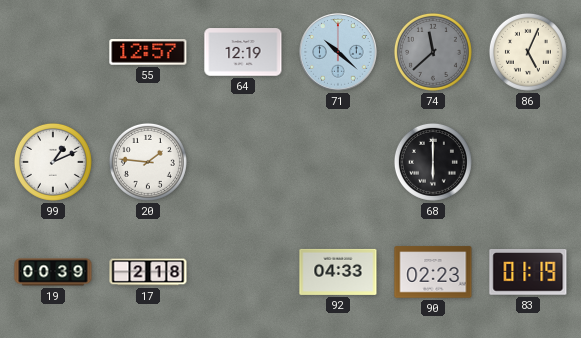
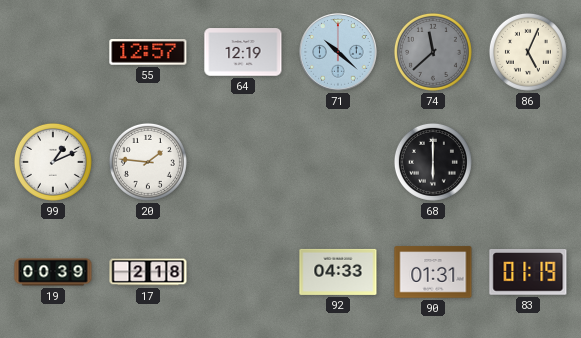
90: 02:23 -> 01:31 (433, 272)
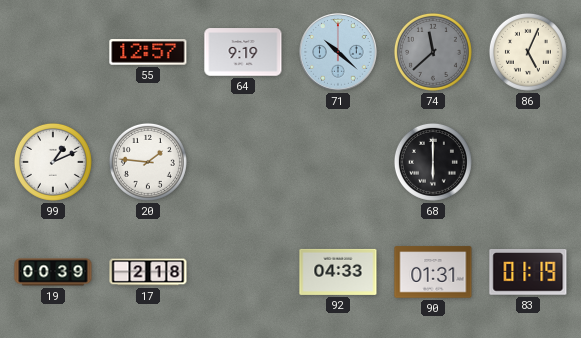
64: 12:19 -> 9:19 (243, 52)
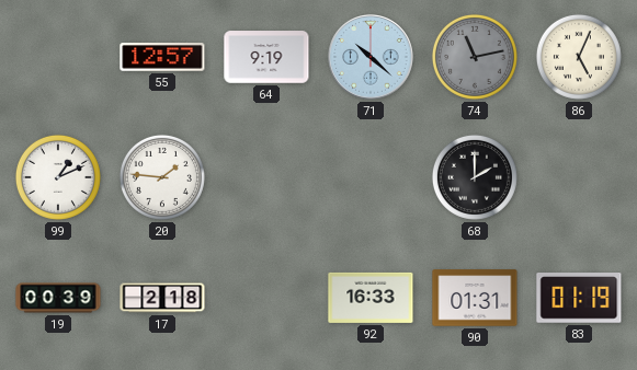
74: 11:38 -> 11:13 (475, 57)
68: 6:00 -> 2:00 (475, 177)
92: 04:33 -> 16:33 (371, 298)
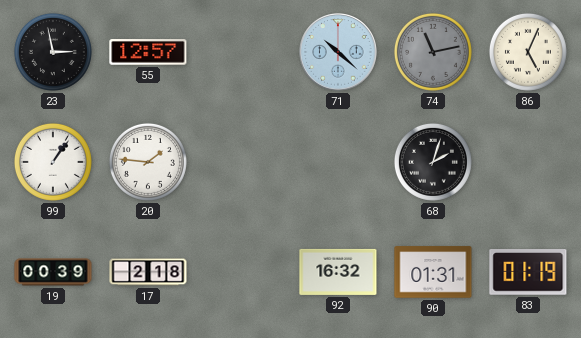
23: none -> 2:58 (53, 52)
64: 9:19 -> none (266, 57)
99: 1:11 -> 1:06 (53, 162)
68: 2:00 -> 2:03 (433, 162)
92: 16:33 -> 16:32 (338, 272)
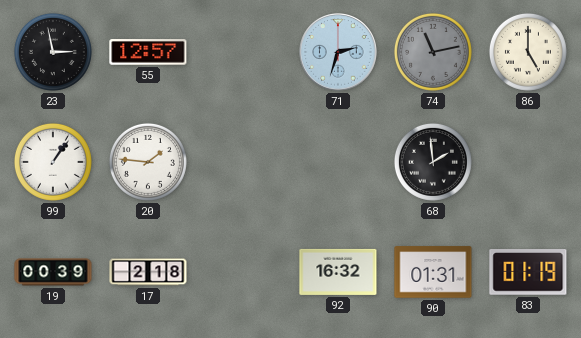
71: 10:22 -> 2:33 (338, 52)
86: 5:04 -> 5:00 (528, 52)
68: 2:03 -> 1:59 (433, 162)
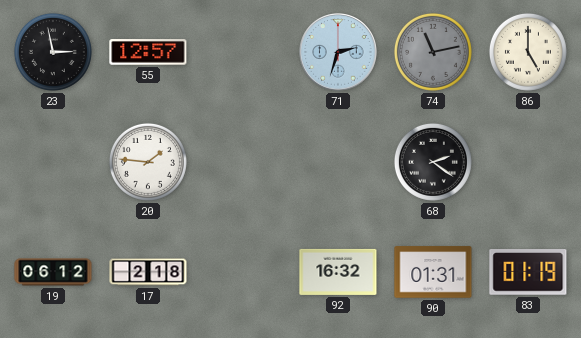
99: 1:06 -> none (53, 162)
68: 1:59 -> 2:21 (433, 162)
19: 00:39 -> 06:12 (53, 272)
